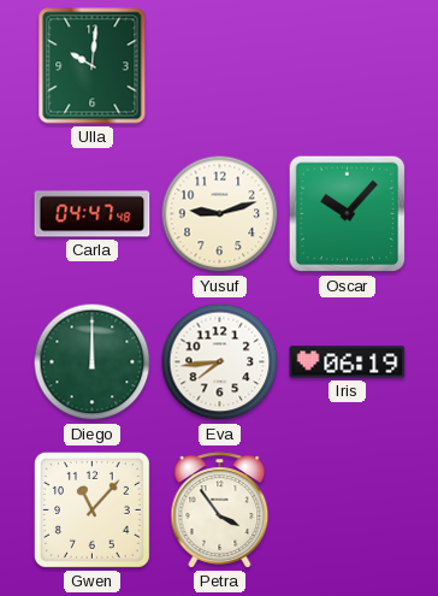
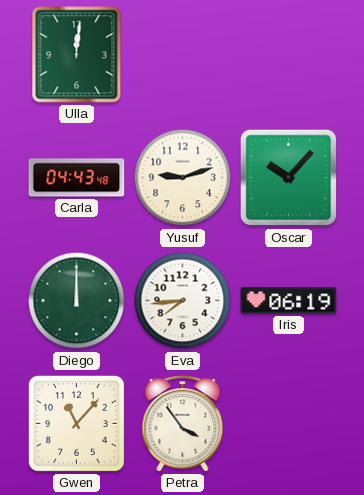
Ulla: 10:01 -> 12:01 (77, 55)
Carla: 04:47 -> 04:43 (77, 178)
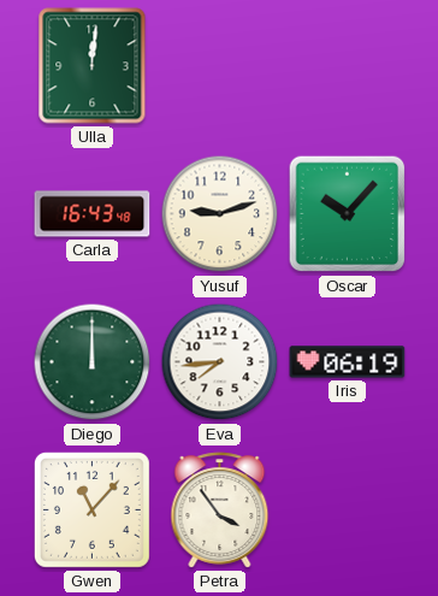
Carla: 04:43 -> 16:43 (93, 214)
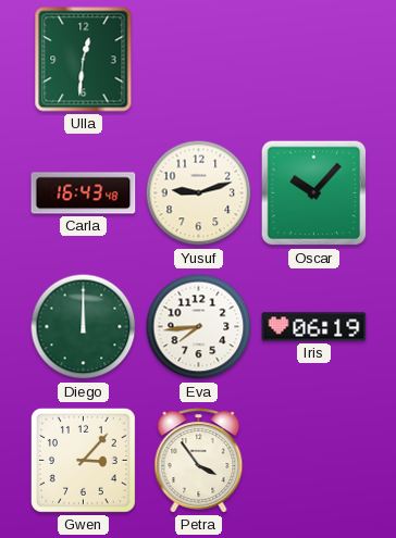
Ulla: 12:01 -> 12:31 (84, 60)
Gwen: 11:07 -> 3:07 (83, 460)
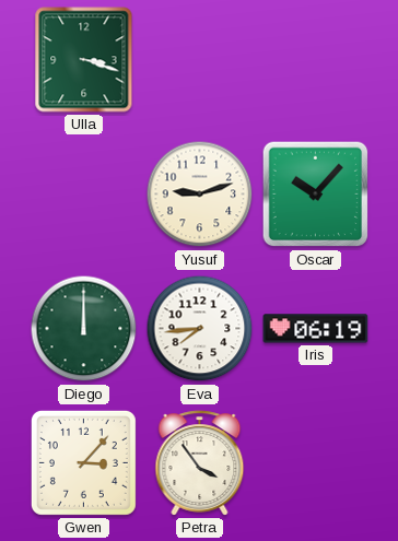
Ulla: 12:31 -> 3:18 (84, 60)
Carla: 16:43 -> none (84, 193)
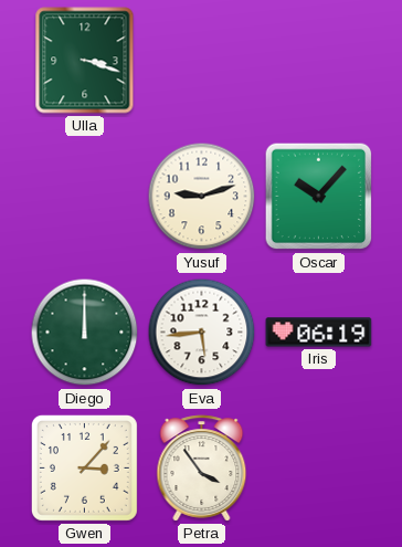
Eva: 7:44 -> 5:44 (202, 333)
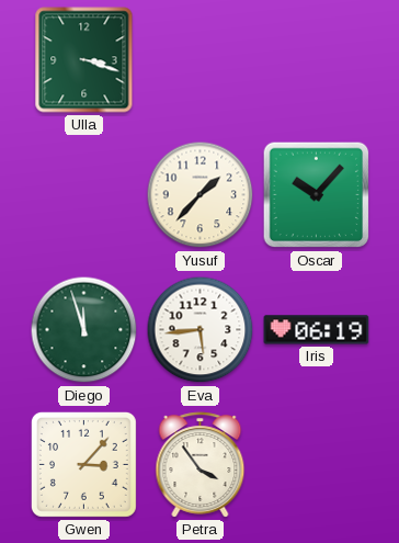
Yusuf: 9:12 -> 1:37 (201, 195)
Diego: 12:00 -> 11:57 (84, 330)
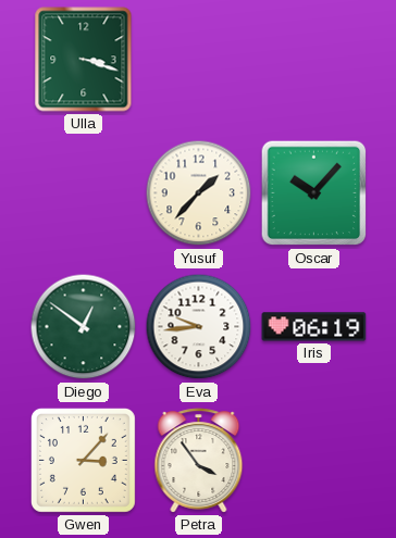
Diego: 11:57 -> 12:51 (84, 327)
Eva: 5:44 -> 9:44 (199, 327)
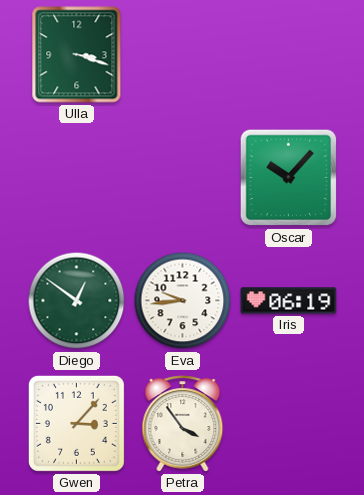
Yusuf: 1:37 -> none (199, 193)
